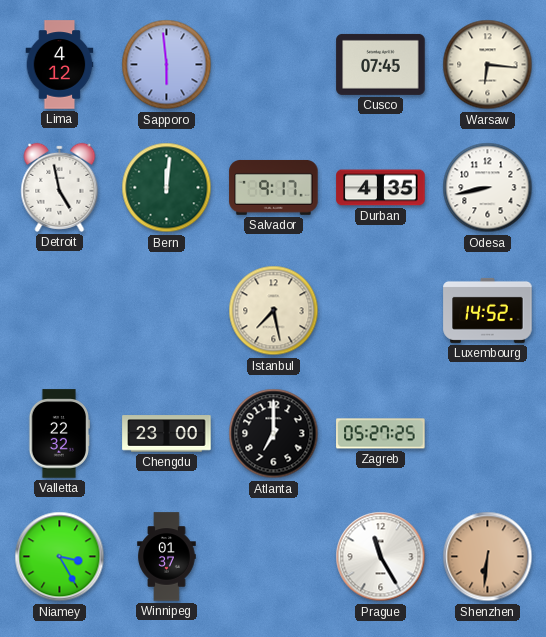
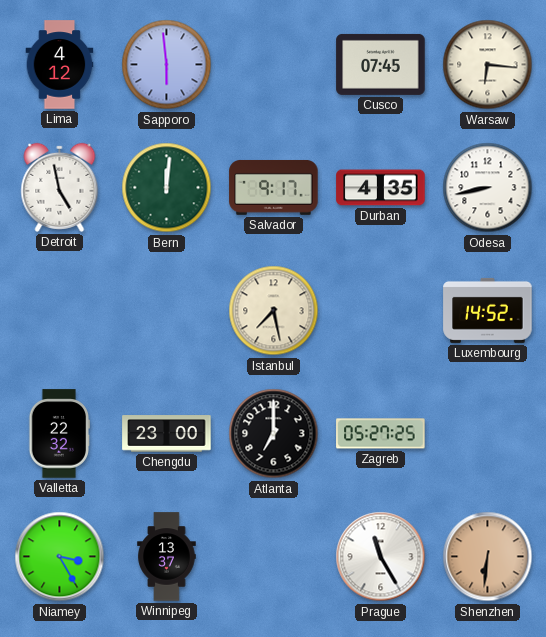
Winnipeg: 01:37 -> 13:37 (167, 557)
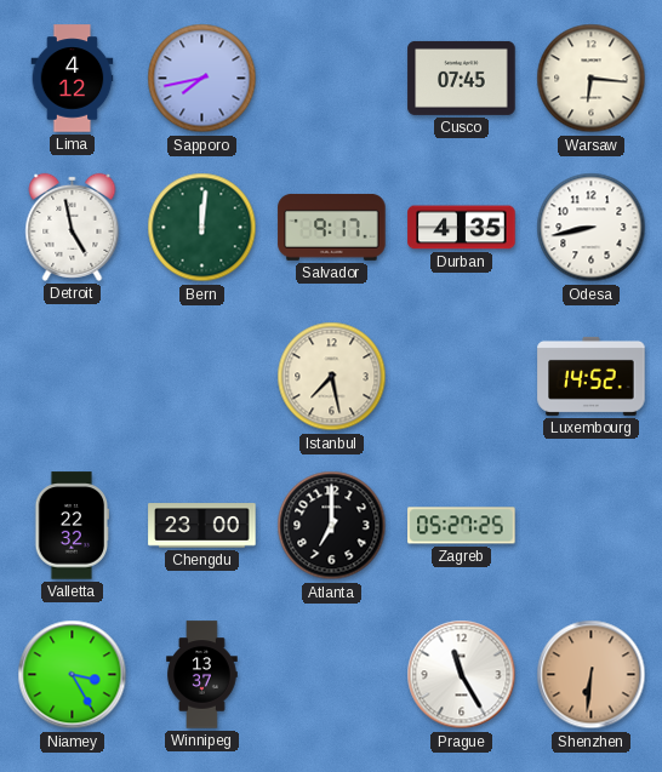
Sapporo: 5:59 -> 7:43 (202, 79)
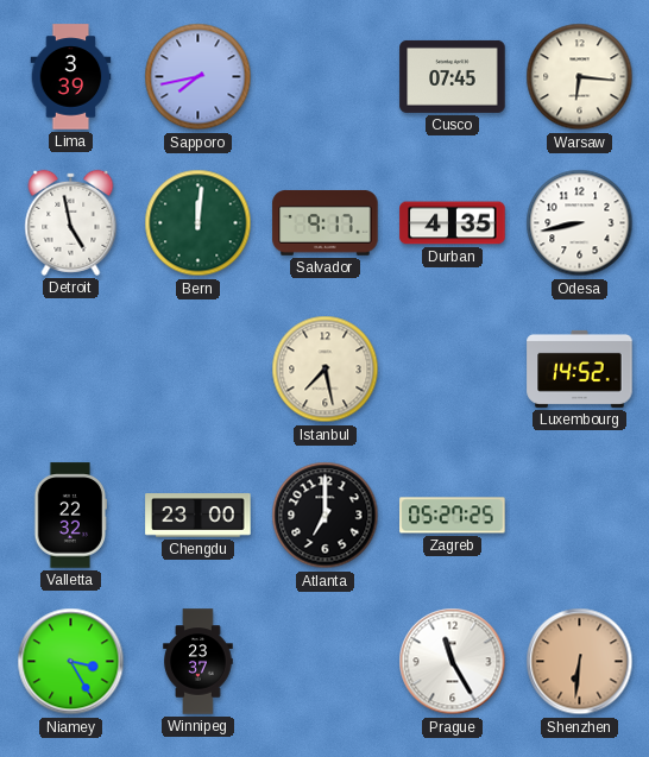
Lima: 4:12 -> 3:39 (71, 77)
Winnipeg: 13:37 -> 23:37 (199, 662)
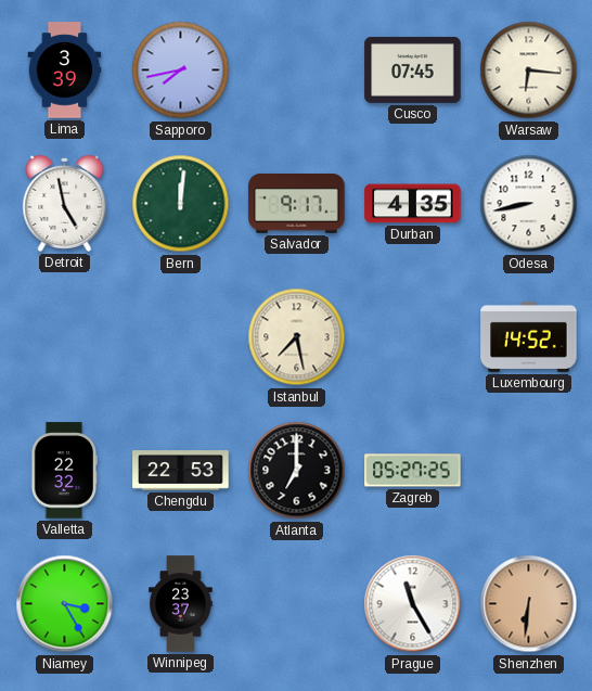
Chengdu: 23:00 -> 22:53 (181, 471)
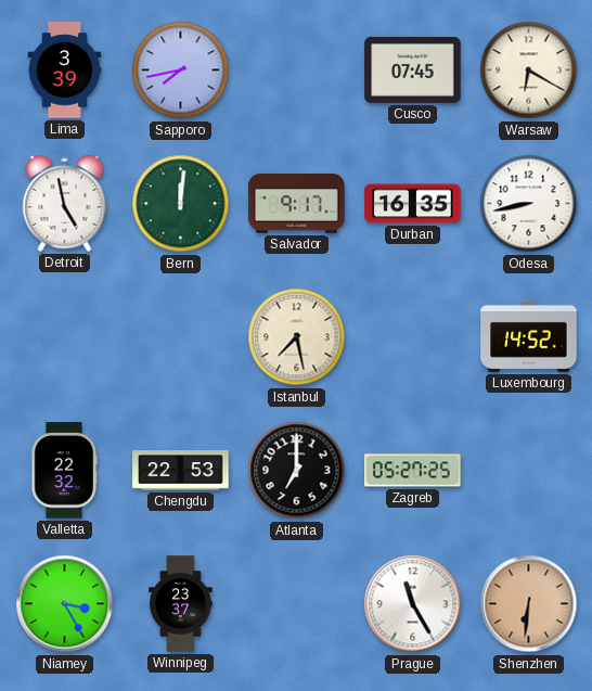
Warsaw: 6:16 -> 6:20 (529, 71)
Durban: 4:35 -> 16:35 (413, 204)
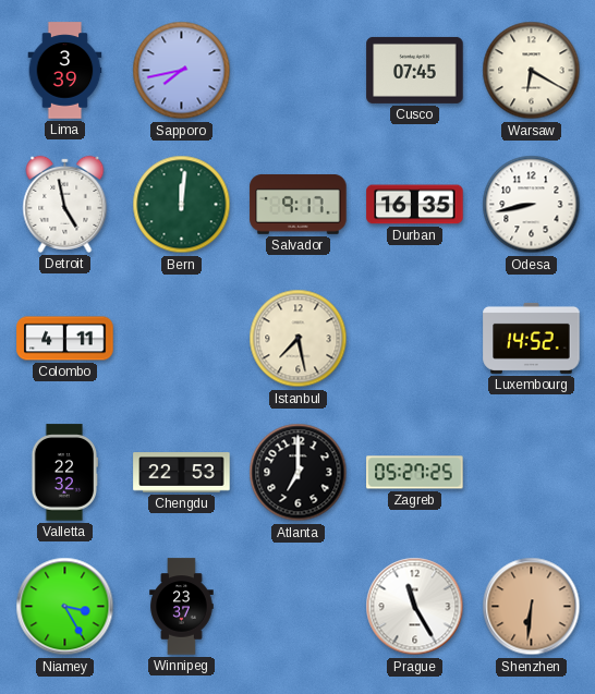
Colombo: none -> 4:11 (65, 339)
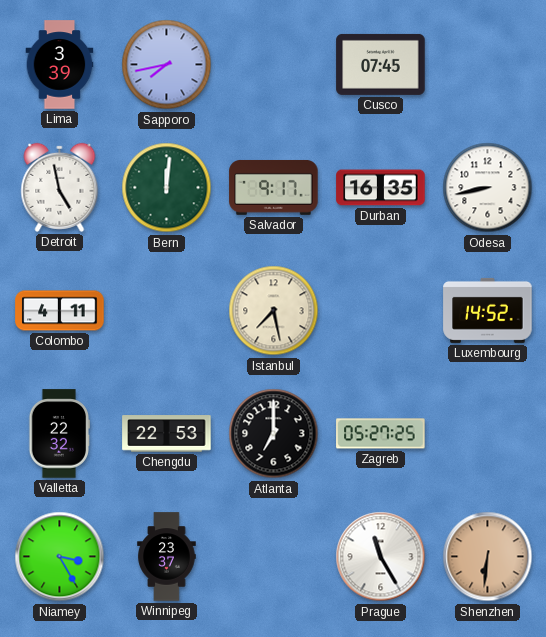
Warsaw: 6:20 -> none (532, 71)
